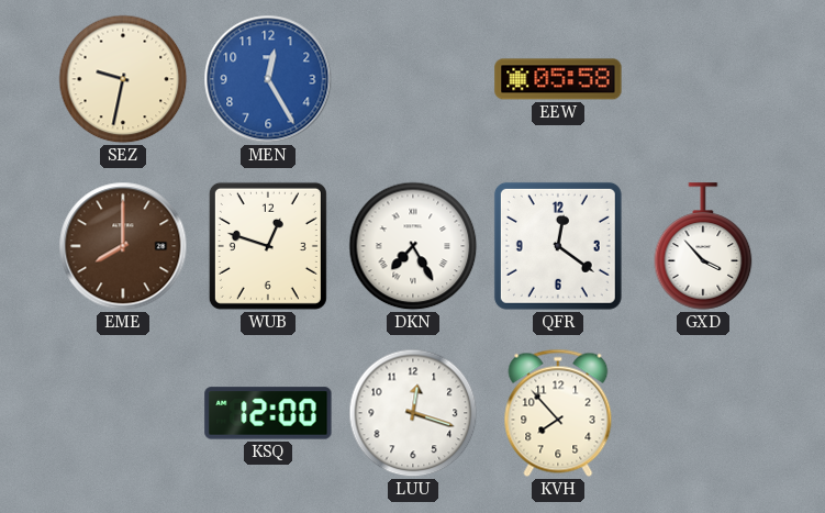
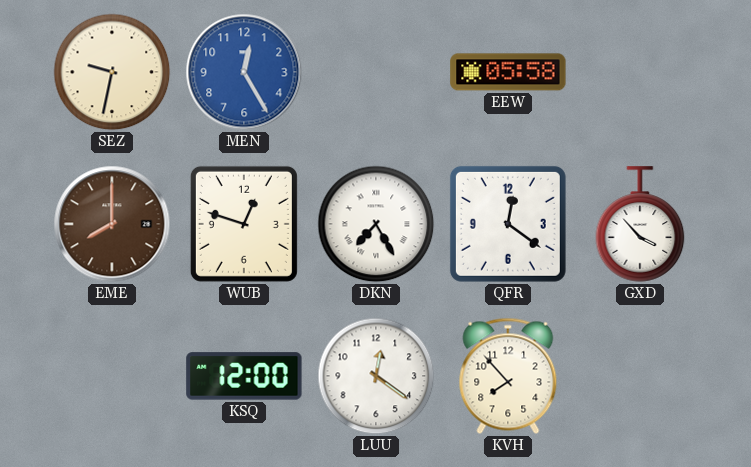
LUU: 12:18 -> 12:21 (376, 376)
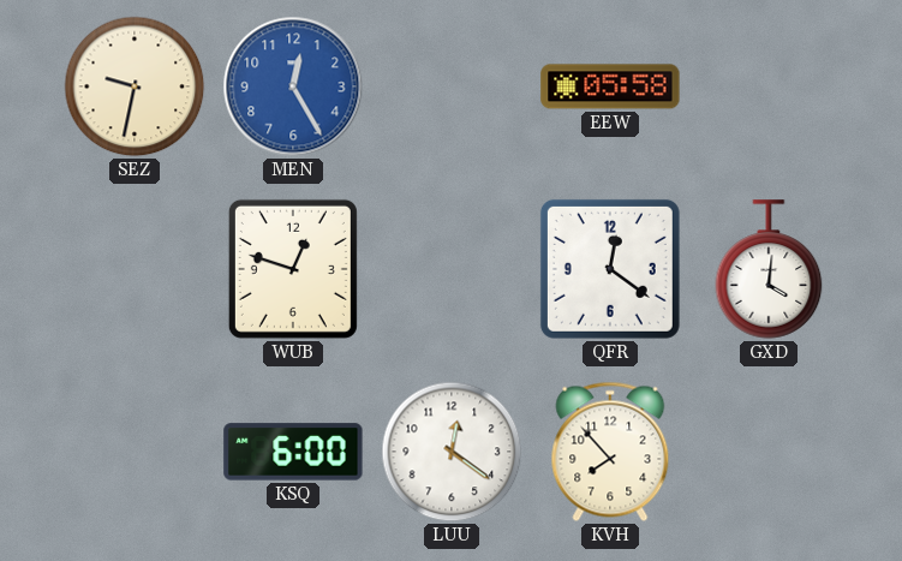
EME: 8:00 -> none (112, 224)
DKN: 7:25 -> none (376, 224)
GXD: 3:53 -> 4:01 (769, 269)
KSQ: 12:00 -> 6:00 (293, 452)
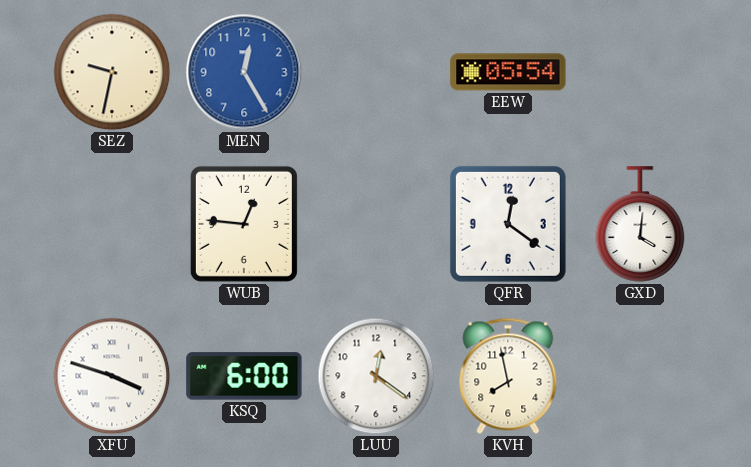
EEW: 05:58 -> 05:54 (508, 72)
WUB: 12:48 -> 12:46 (244, 224)
XFU: none -> 3:48 (112, 376)
KVH: 7:53 -> 7:58 (508, 376)
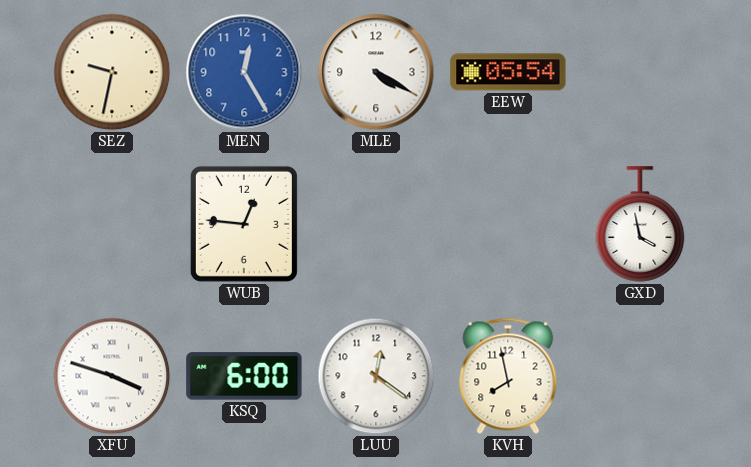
MLE: none -> 4:20 (376, 72)
QFR: 12:21 -> none (508, 224)
GXD: 4:01 -> 3:58 (640, 224)
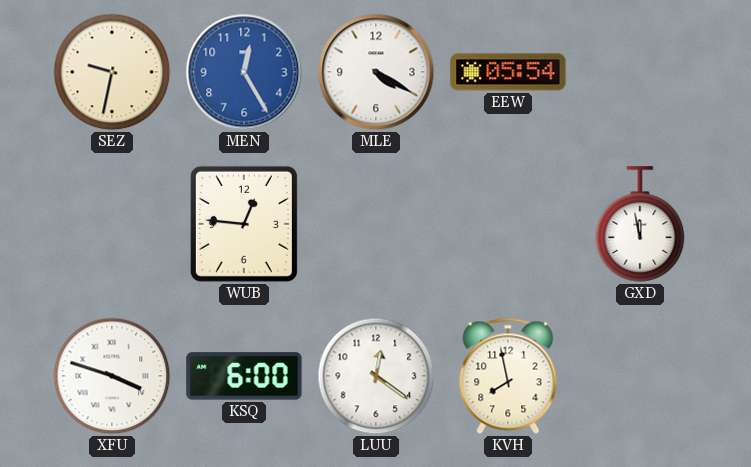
GXD: 3:58 -> 11:58 (640, 224)
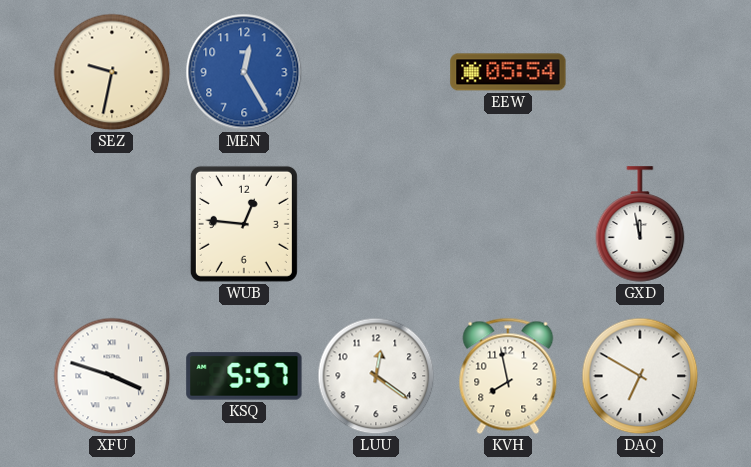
MLE: 4:20 -> none (376, 72)
KSQ: 6:00 -> 5:57 (244, 376)
DAQ: none -> 6:50 (640, 376)
